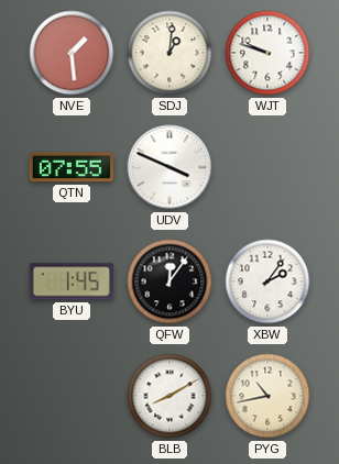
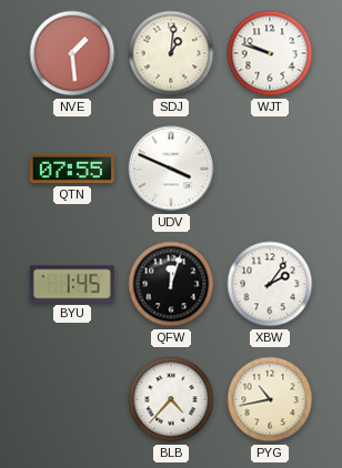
QFW: 12:06 -> 12:03 (171, 284)
BLB: 8:10 -> 4:37 (171, 399)
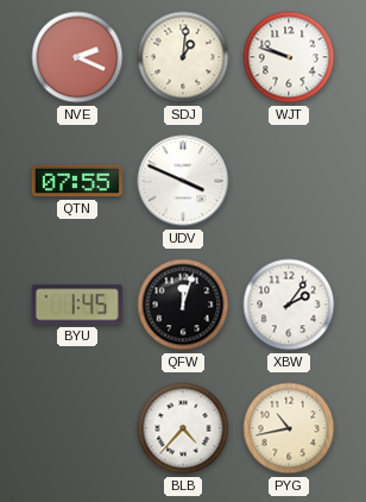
NVE: 1:29 -> 2:19 (77, 57)
